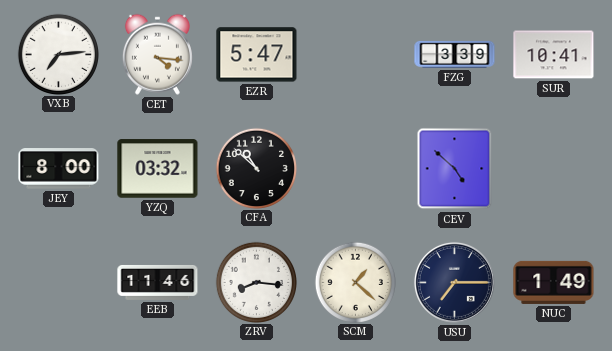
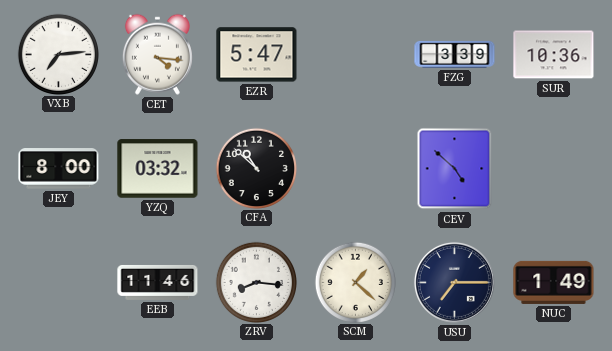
SUR: 10:41 -> 10:36 (554, 55)
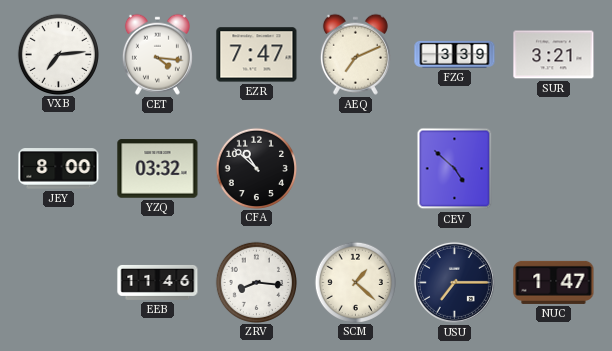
EZR: 5:47 -> 7:47 (257, 55)
AEQ: none -> 7:11 (355, 54)
SUR: 10:36 -> 3:21 (554, 55)
NUC: 1:49 -> 1:47 (554, 282)
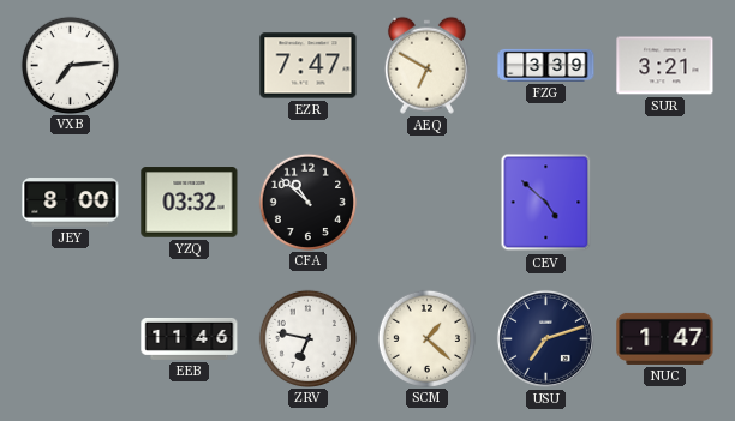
CET: 4:16 -> none (157, 54)
AEQ: 7:11 -> 6:50 (426, 65)
ZRV: 8:16 -> 6:47 (307, 338)
USU: 7:15 -> 7:12 (545, 338)
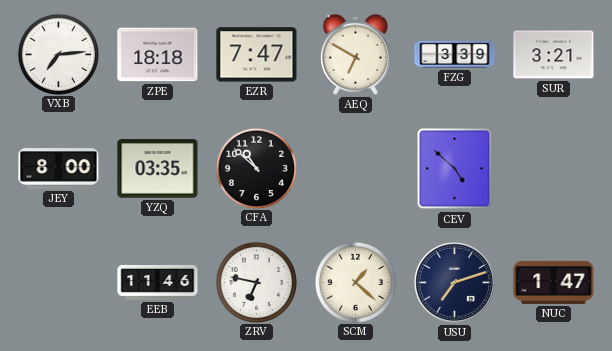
ZPE: none -> 18:18 (158, 55)
YZQ: 03:32 -> 03:35 (158, 169)
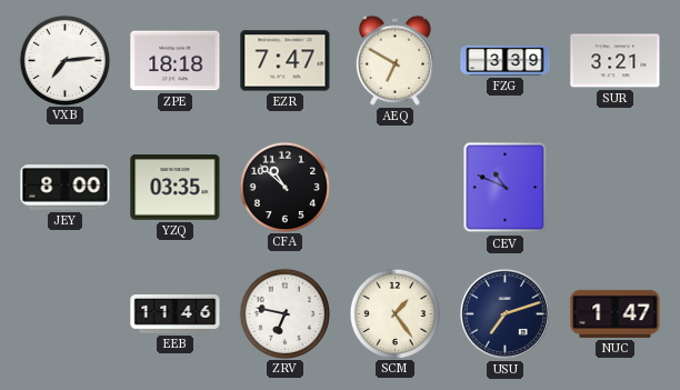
CEV: 4:52 -> 10:49 (506, 188)
SCM: 1:22 -> 1:24 (394, 313)
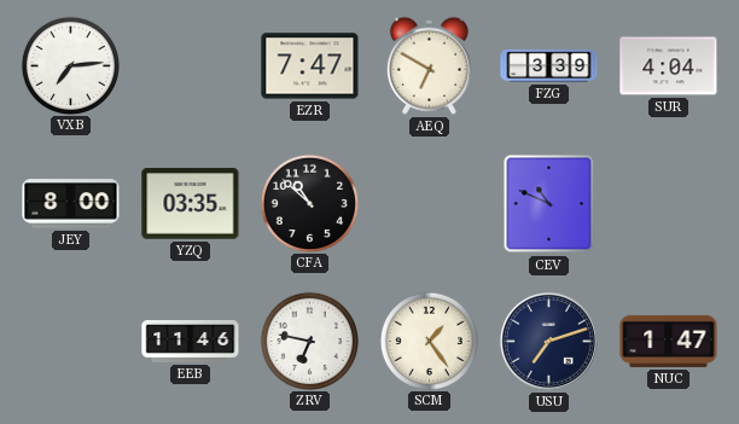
ZPE: 18:18 -> none (176, 61)
SUR: 3:21 -> 4:04 (669, 66)
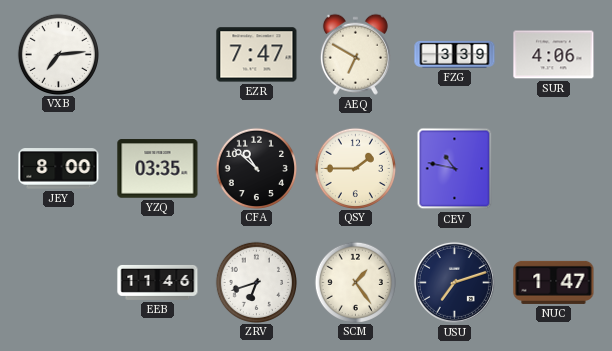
SUR: 4:04 -> 4:06 (554, 55)
QSY: none -> 1:45 (355, 168)
CEV: 10:49 -> 10:47 (455, 169)
ZRV: 6:47 -> 6:42 (256, 282)
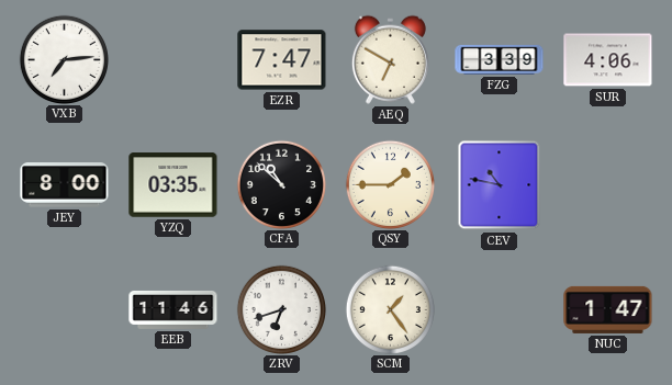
USU: 7:12 -> none (454, 282)
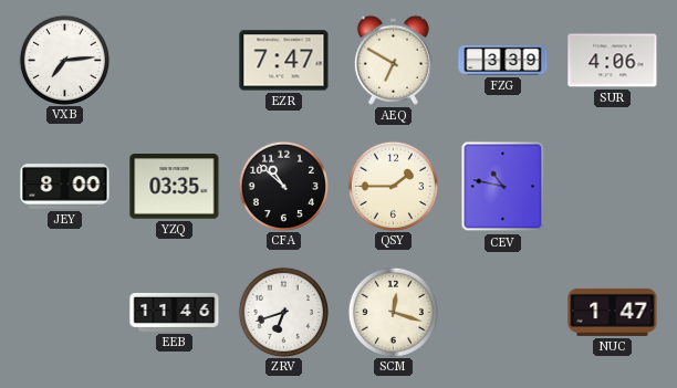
SCM: 1:24 -> 12:18 (393, 312)
